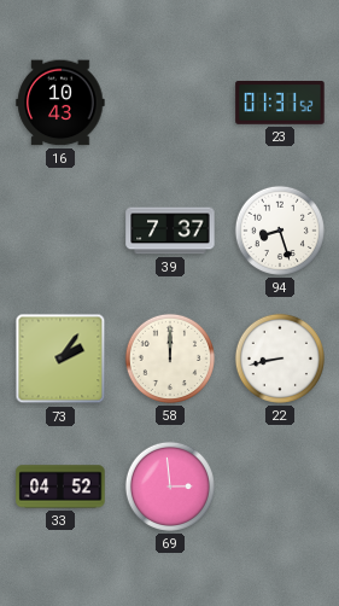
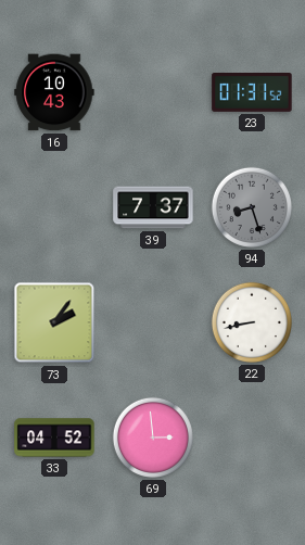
94 dial: white -> grey (252, 207)
58: 12:00 -> none (170, 359)
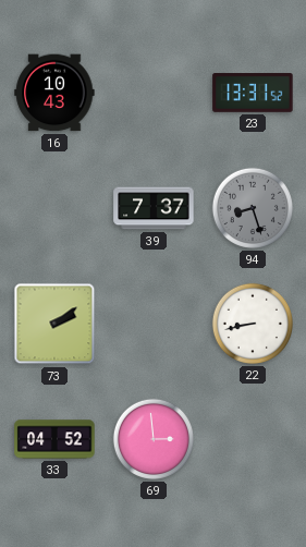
23: 01:31 -> 13:31 (253, 94)
73: 2:06 -> 2:09 (54, 324)
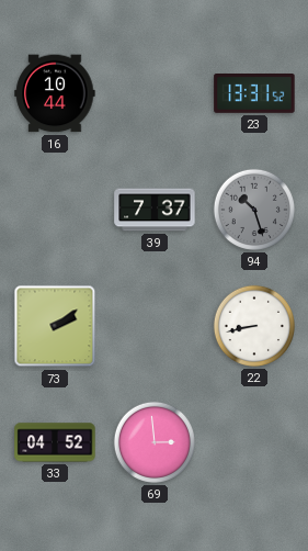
16: 10:43 -> 10:44 (55, 93)
94: 8:27 -> 10:27 (254, 210)
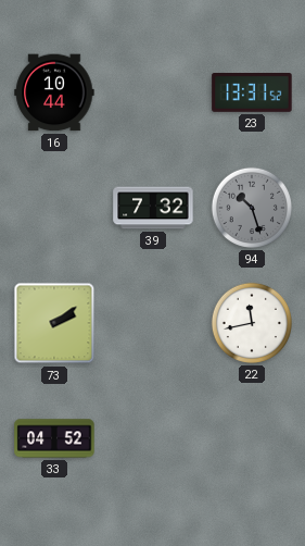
39: 7:37 -> 7:32 (153, 208)
22: 8:43 -> 11:43 (252, 323)
69: 2:59 -> none (155, 442)
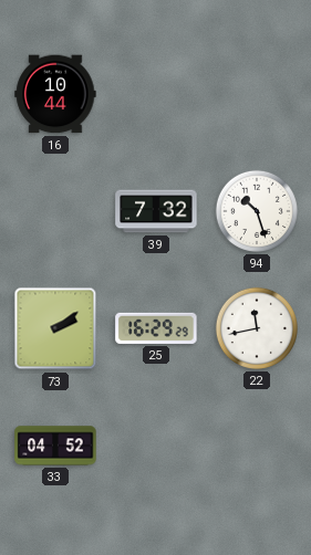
23: 13:31 -> none (252, 94)
94 dial: grey -> white (257, 211)
25: none -> 16:29 (156, 328)
